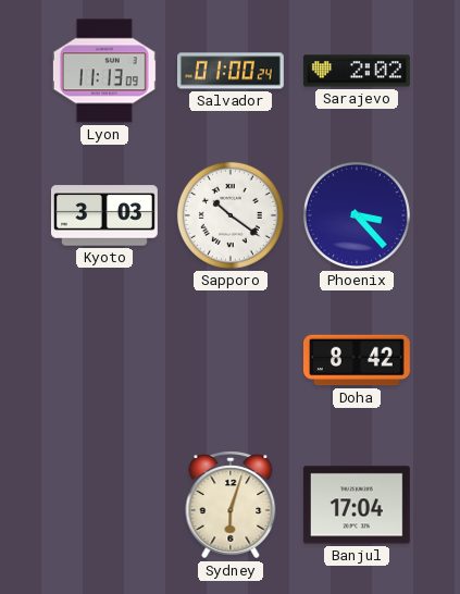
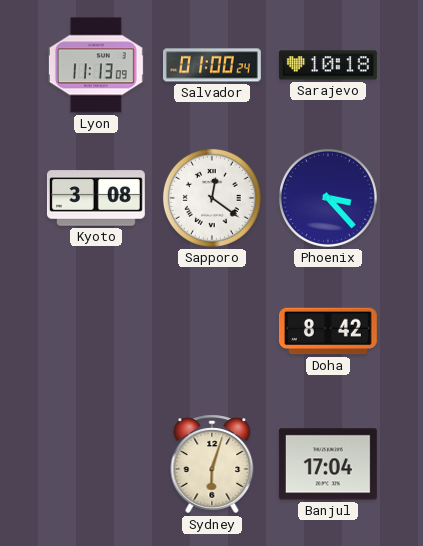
Sarajevo: 2:02 -> 10:18 (328, 65)
Kyoto: 3:03 -> 3:08 (96, 198)
Sapporo: 10:21 -> 12:21 (212, 198)
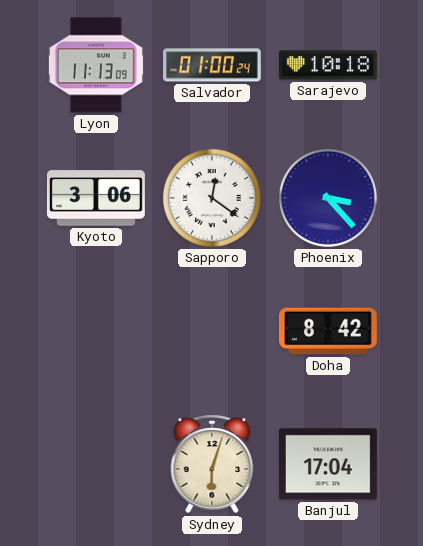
Kyoto: 3:08 -> 3:06 (96, 198)
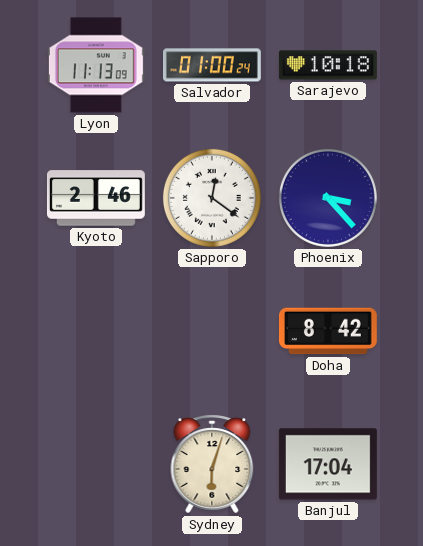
Kyoto: 3:06 -> 2:46 (96, 198)
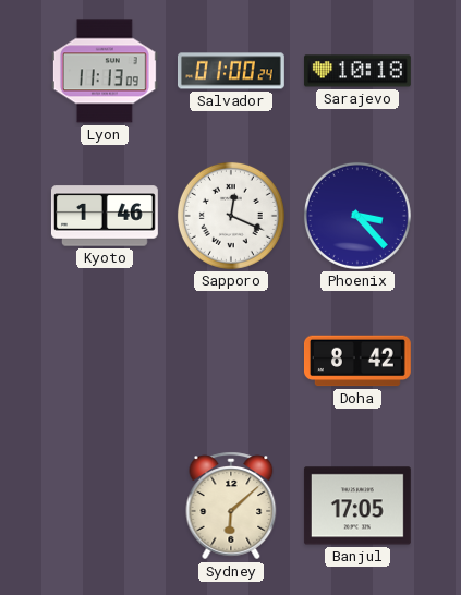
Kyoto: 2:46 -> 1:46 (105, 216)
Sapporo: 12:21 -> 12:19 (231, 216)
Sydney: 6:03 -> 6:08 (231, 506)
Banjul: 17:04 -> 17:05 (357, 506)
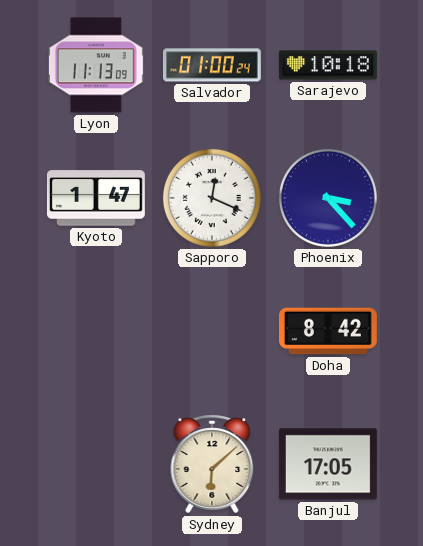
Kyoto: 1:46 -> 1:47 (96, 198)
